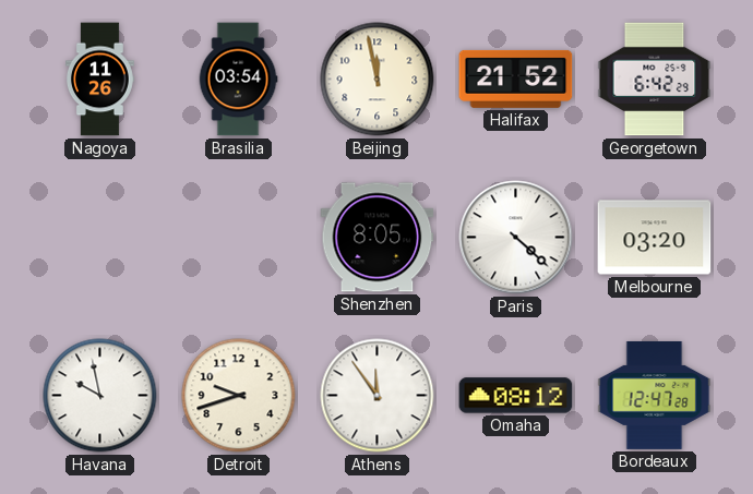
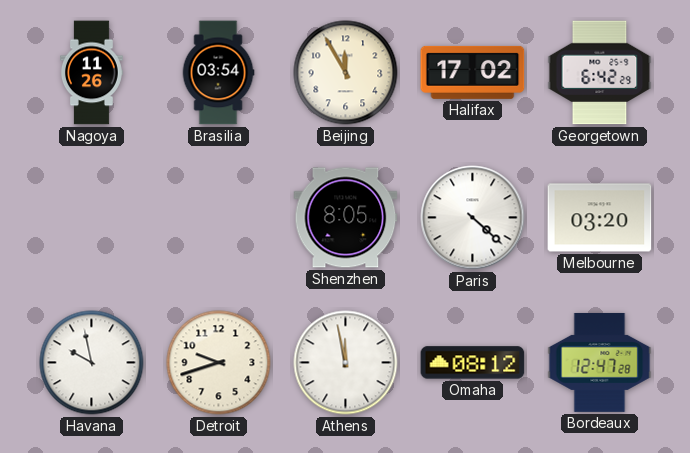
Beijing: 11:58 -> 11:55 (346, 73)
Halifax: 21:52 -> 17:02 (473, 72)
Athens: 11:54 -> 11:58 (346, 363)
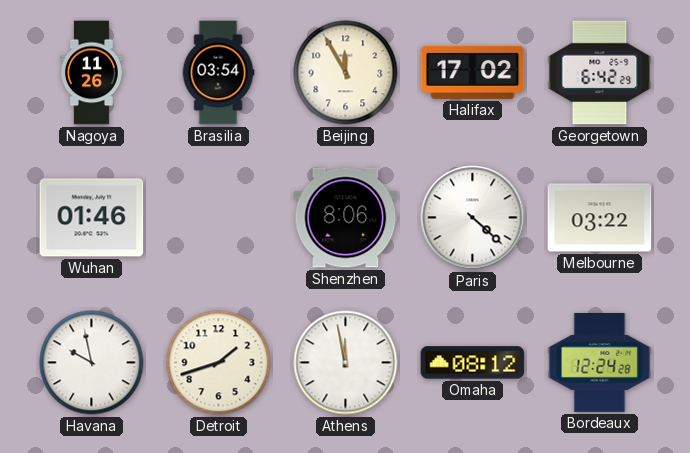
Wuhan: none -> 01:46 (92, 218)
Shenzhen: 8:05 -> 8:06 (346, 218)
Melbourne: 03:20 -> 03:22 (600, 218)
Detroit: 9:42 -> 1:42 (219, 363)
Bordeaux: 12:47 -> 12:24 (600, 362)
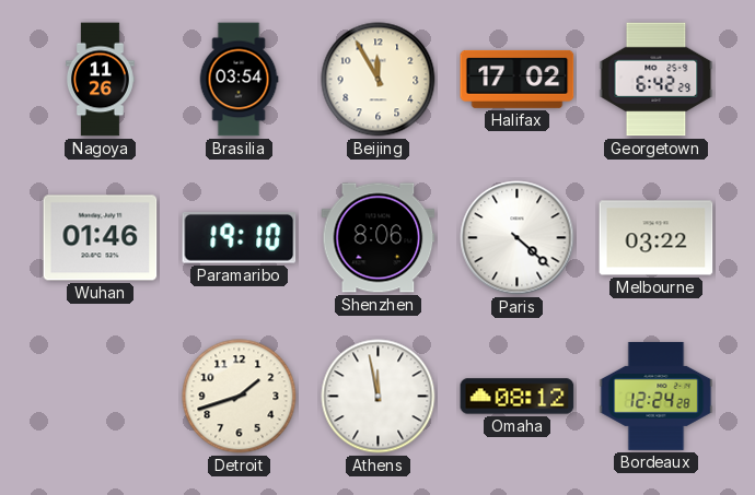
Paramaribo: none -> 19:10 (240, 238)
Havana: 9:58 -> none (92, 363)
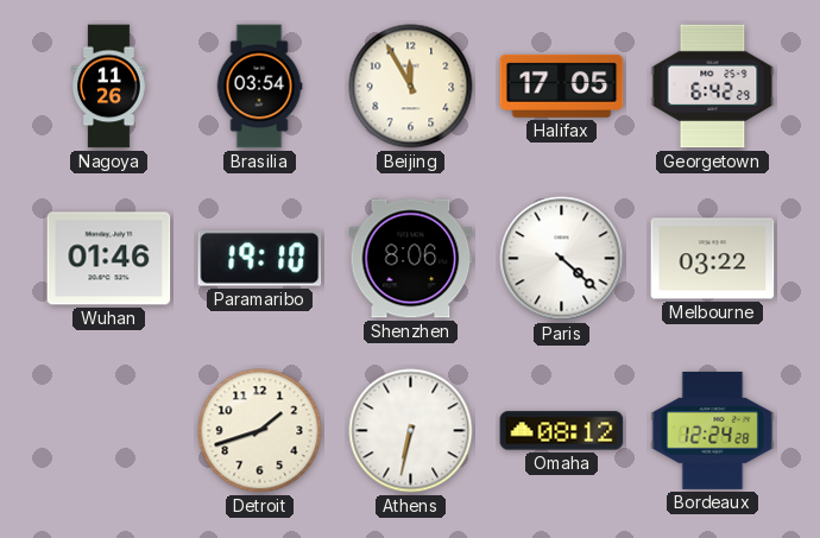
Halifax: 17:02 -> 17:05 (562, 86)
Athens: 11:58 -> 6:32 (411, 431)
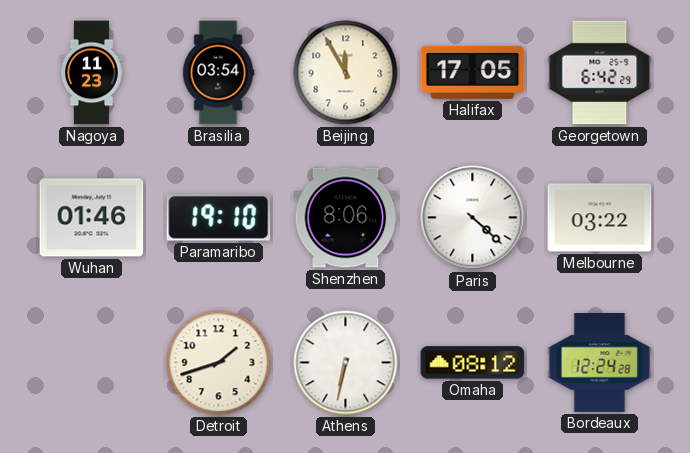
Nagoya: 11:26 -> 11:23 (91, 73)
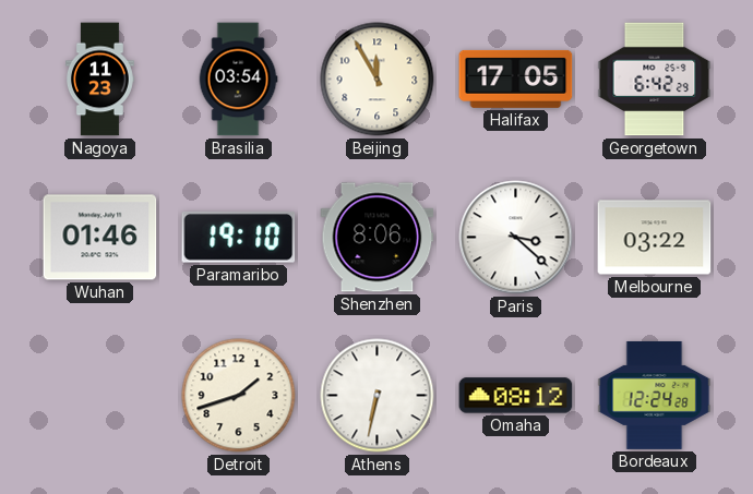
Paris: 4:22 -> 3:22 (516, 238)
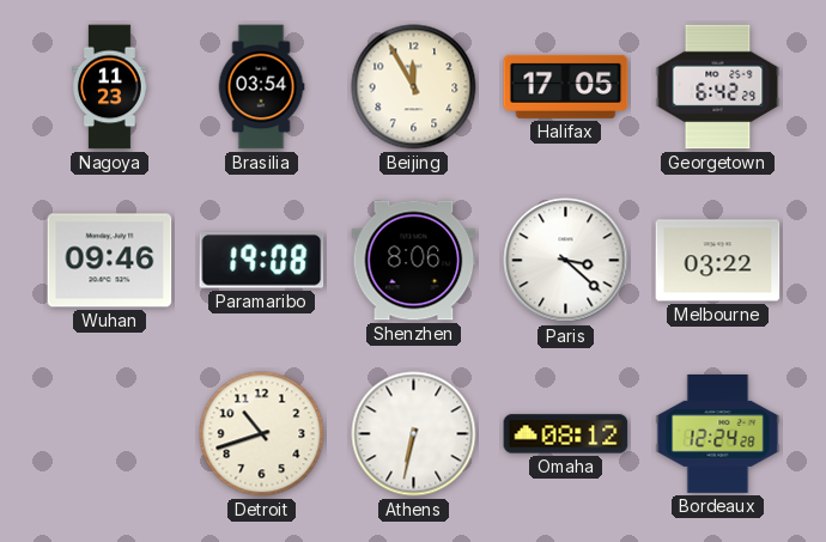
Wuhan: 01:46 -> 09:46 (110, 261)
Paramaribo: 19:10 -> 19:08 (262, 261)
Detroit: 1:42 -> 10:42 (262, 434)
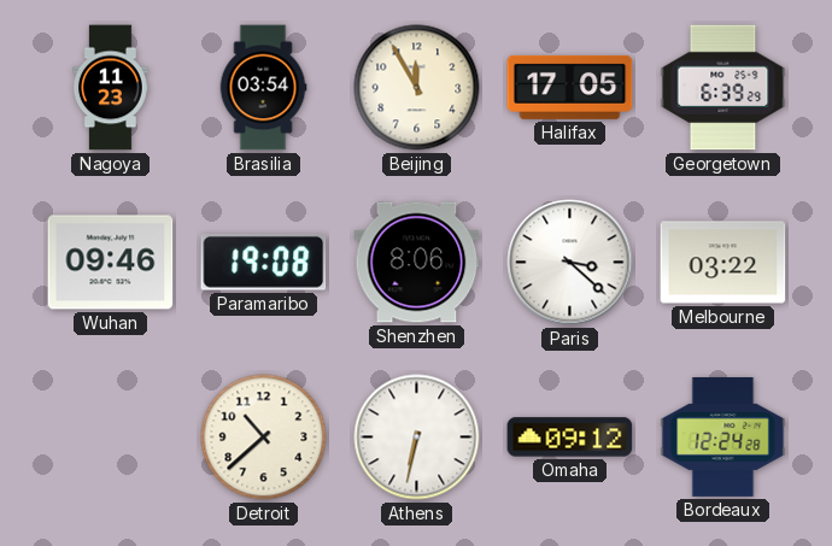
Georgetown: 6:42 -> 6:39 (723, 88)
Detroit: 10:42 -> 10:38 (264, 438)
Omaha: 08:12 -> 09:12 (570, 438)
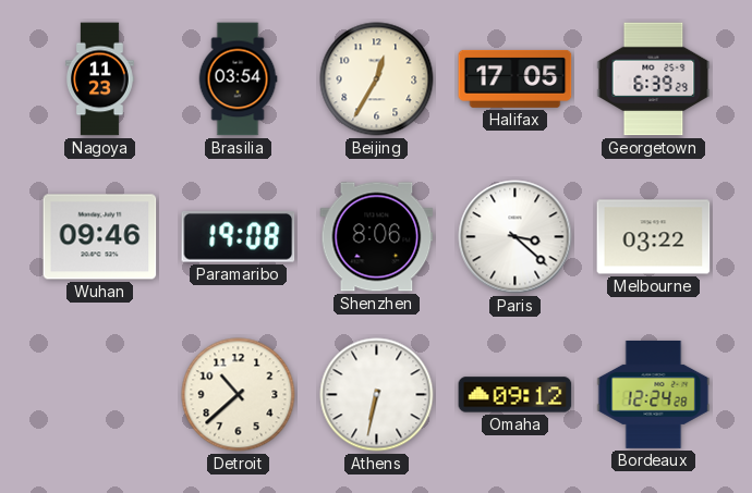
Beijing: 11:55 -> 12:35 (377, 79)
